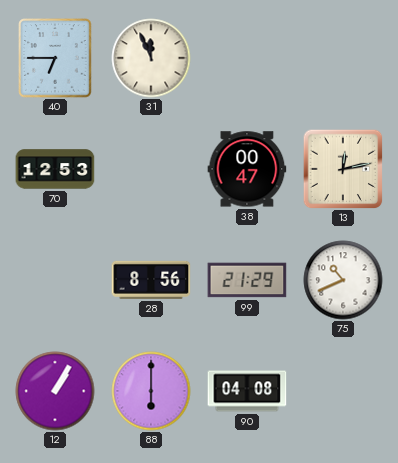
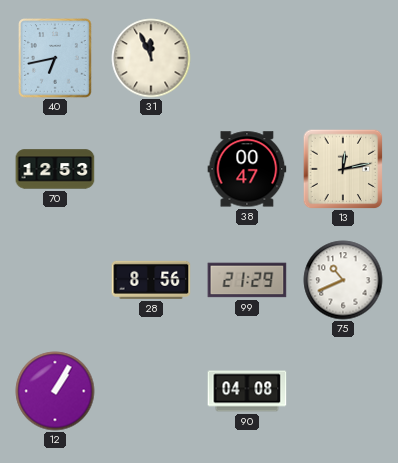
40: 6:45 -> 6:43 (55, 58)
88: 6:00 -> none (151, 391)
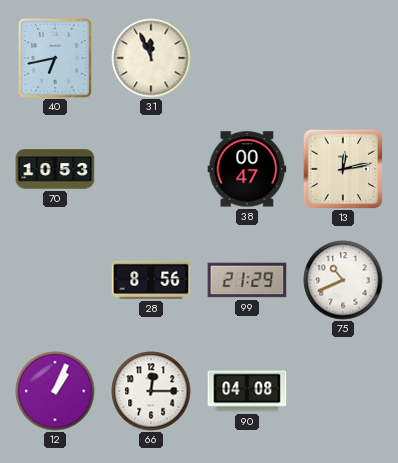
70: 12:53 -> 10:53 (55, 169)
12: 1:05 -> 1:04 (55, 391)
66: none -> 12:15 (151, 391)
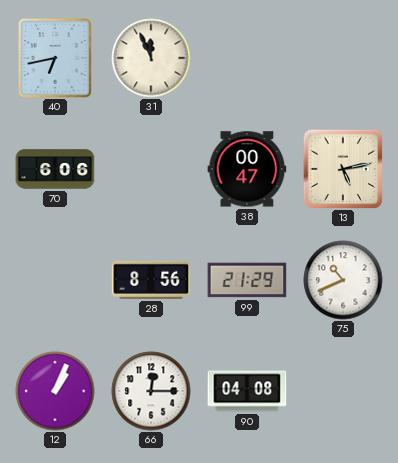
70: 10:53 -> 6:06 (55, 169)
13: 12:13 -> 5:13 (343, 169)
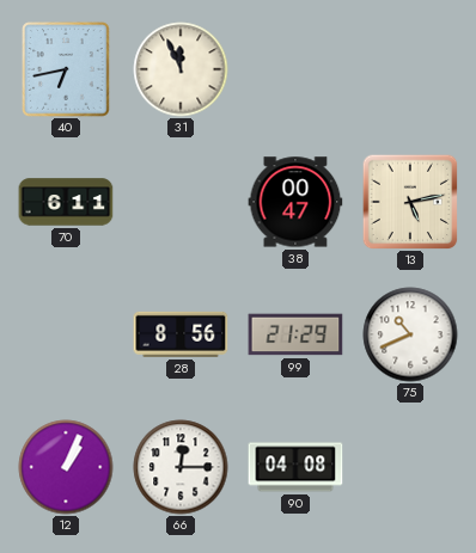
70: 6:06 -> 6:11 (66, 202)
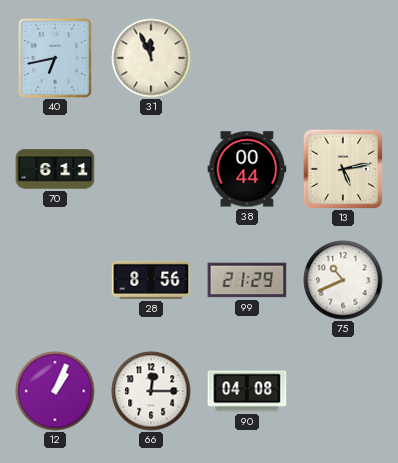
38: 00:47 -> 00:44 (247, 169)
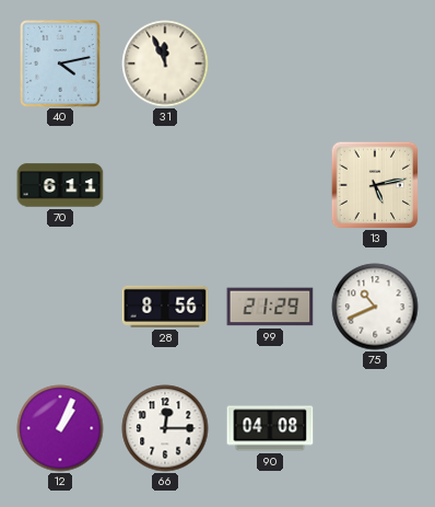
40: 6:43 -> 4:13 (60, 64)
38: 00:44 -> none (247, 169)
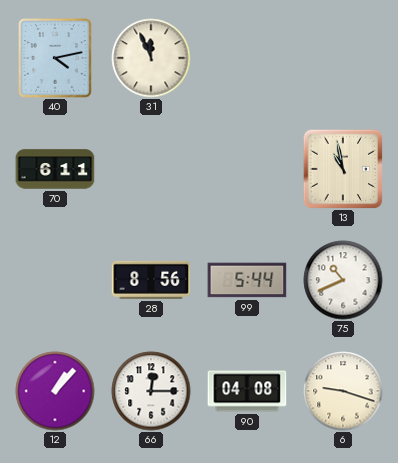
13: 5:13 -> 10:58 (343, 169)
99: 21:29 -> 5:44 (247, 280)
12: 1:04 -> 1:07 (55, 391)
6: none -> 9:18 (343, 391)
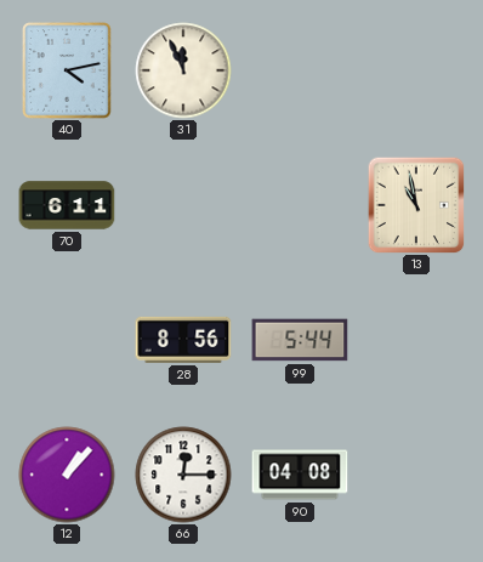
75: 10:41 -> none (343, 280)
6: 9:18 -> none (343, 391)
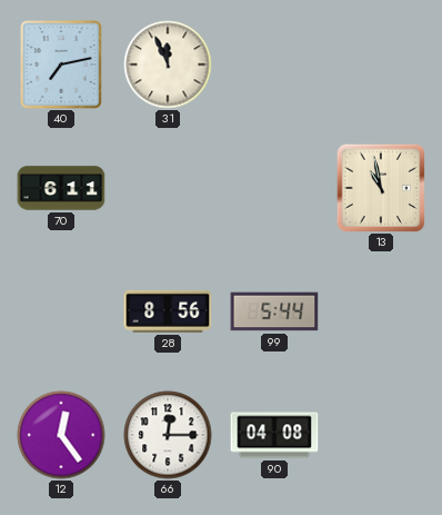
40: 4:13 -> 7:13 (61, 65)
12: 1:07 -> 12:24 (61, 435)
